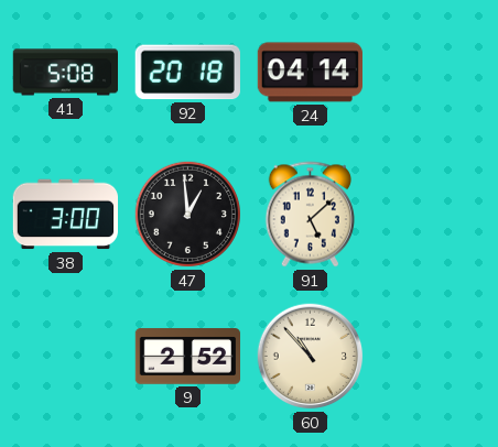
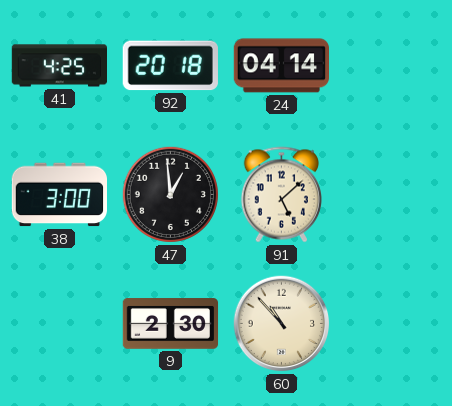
41: 5:08 -> 4:25 (60, 66)
9: 2:52 -> 2:30 (171, 324)
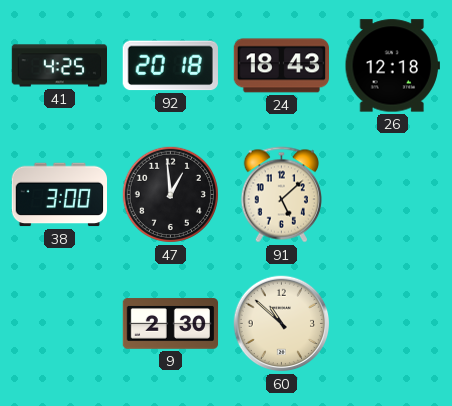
24: 04:14 -> 18:43 (281, 66)
26: none -> 12:18 (392, 66)
60: 10:53 -> 10:52 (282, 324)
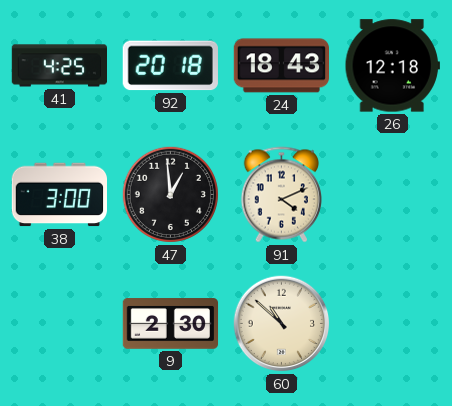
91: 5:08 -> 4:11 (281, 195)
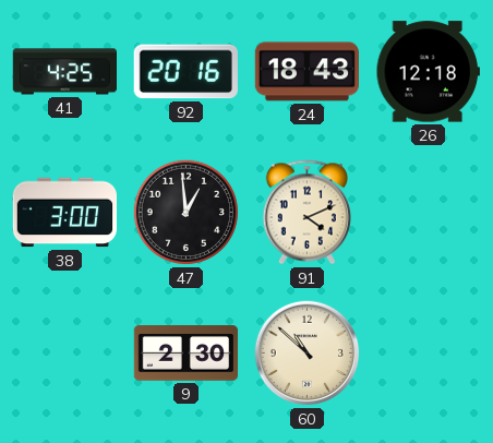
92: 20:18 -> 20:16 (185, 72)
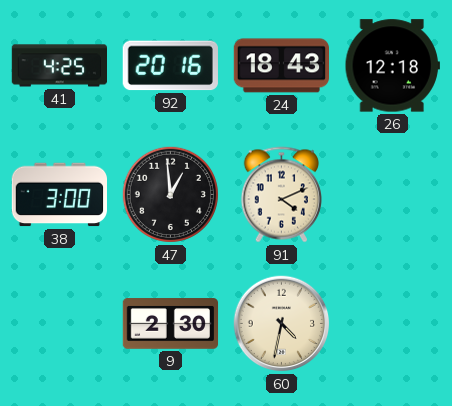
60: 10:52 -> 4:32 (282, 324)
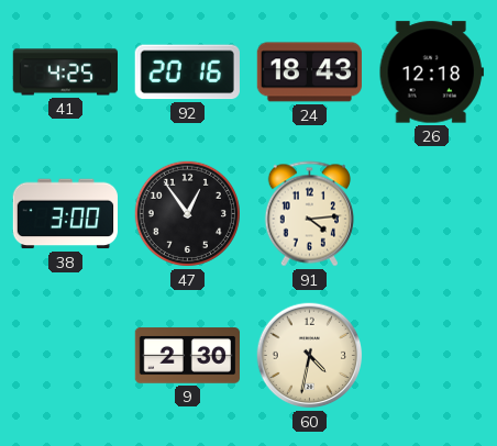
47: 12:59 -> 12:54 (187, 213)
91: 4:11 -> 4:14 (309, 214)
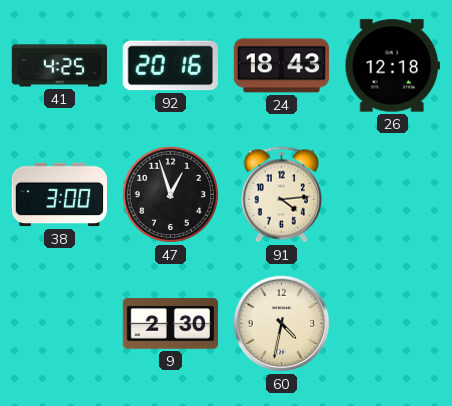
47: 12:54 -> 12:57 (170, 194)
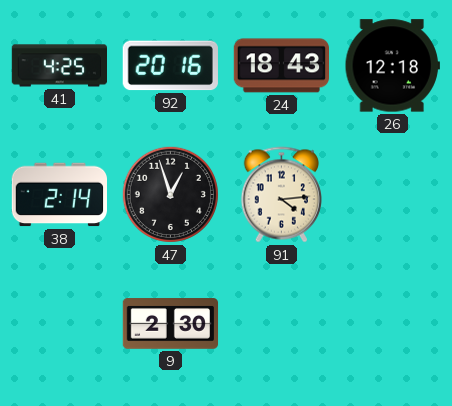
38: 3:00 -> 2:14 (59, 195)
60: 4:32 -> none (282, 324)
